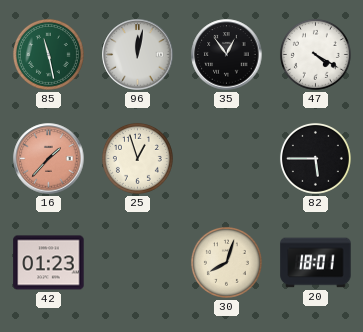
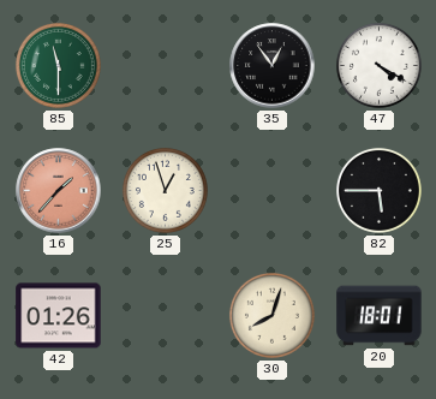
85: 11:28 -> 11:30 (58, 65)
96: 12:02 -> none (138, 55)
42: 01:23 -> 01:26 (59, 316)
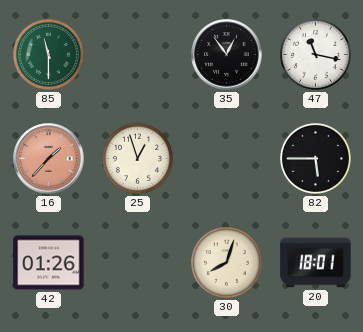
47: 4:20 -> 11:17 (315, 54)
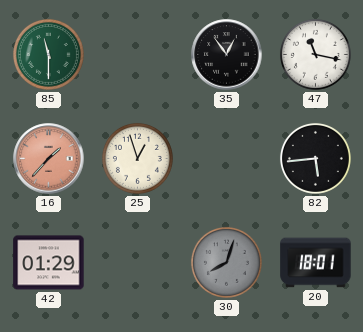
82: 5:45 -> 5:44 (315, 158)
42: 01:26 -> 01:29 (49, 263)
30 dial: cream -> grey (226, 262)
